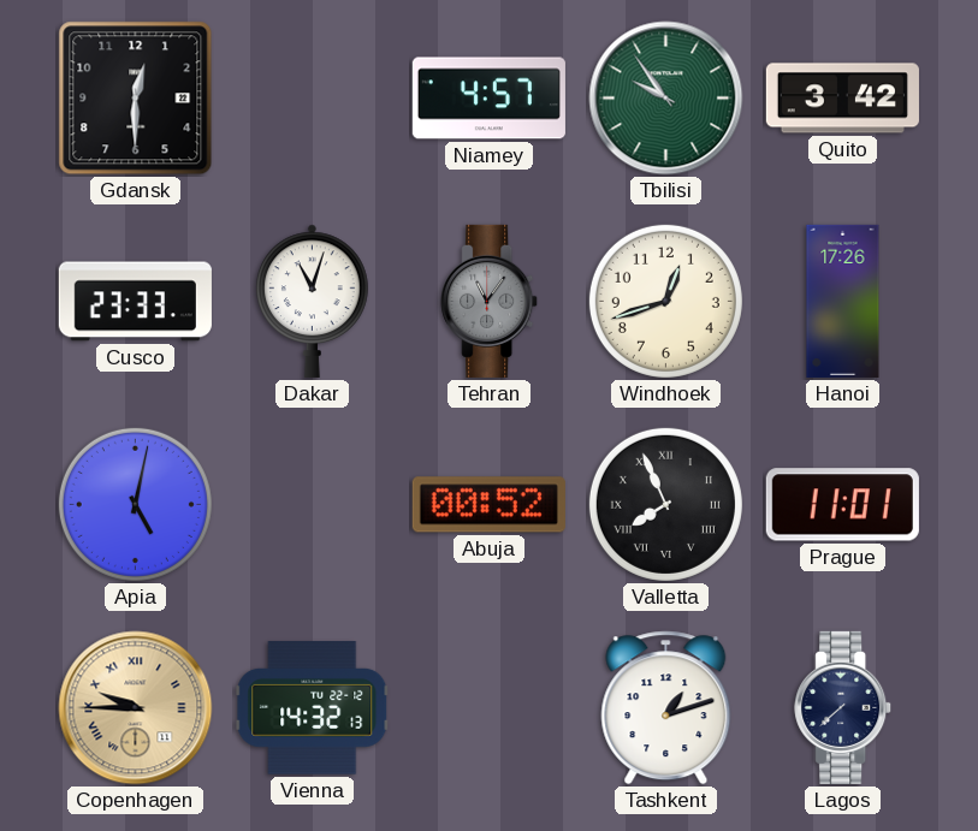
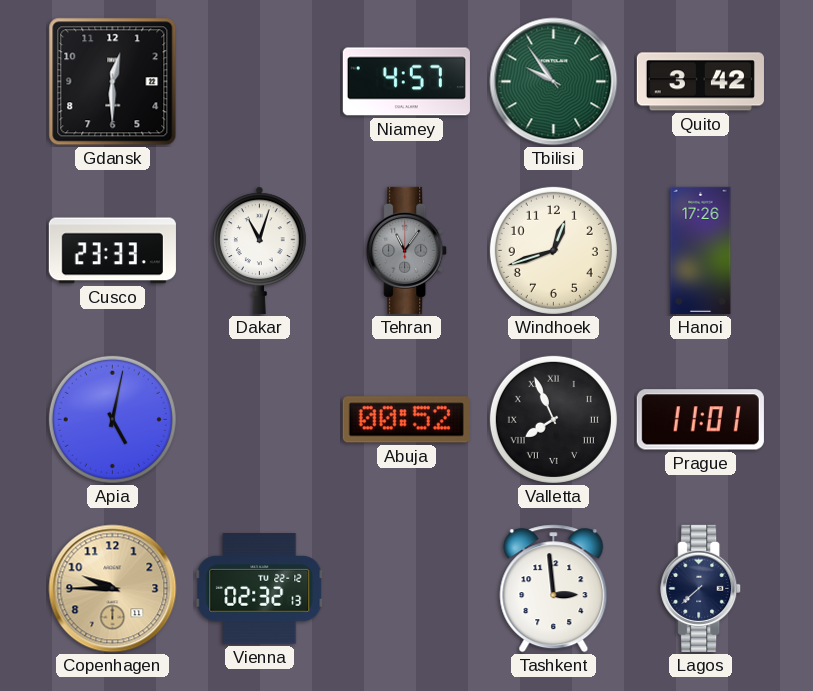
Copenhagen numerals: Roman -> Arabic (113, 589)
Vienna: 14:32 -> 02:32 (260, 589)
Tashkent: 1:12 -> 2:59 (554, 589)
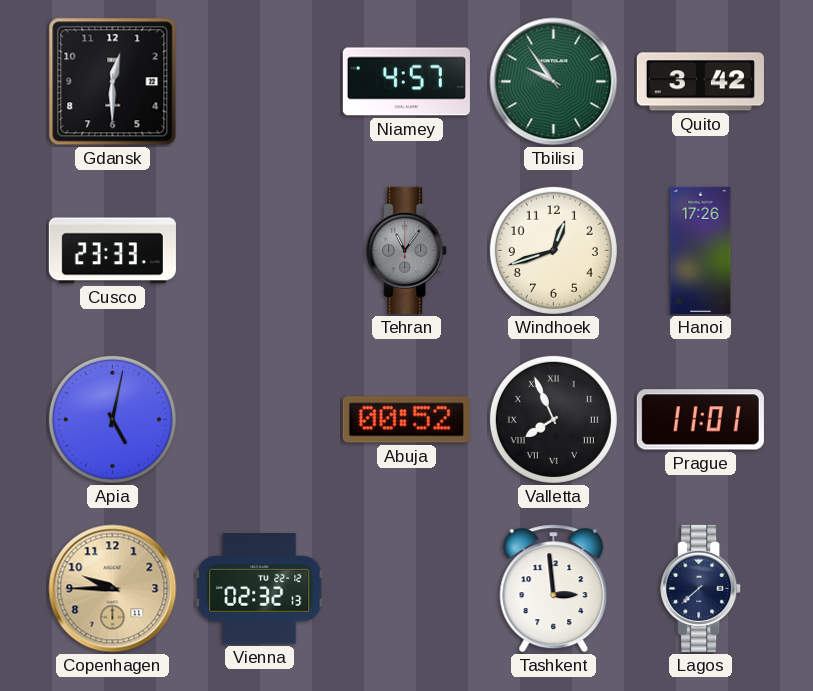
Dakar: 11:03 -> none (260, 250)
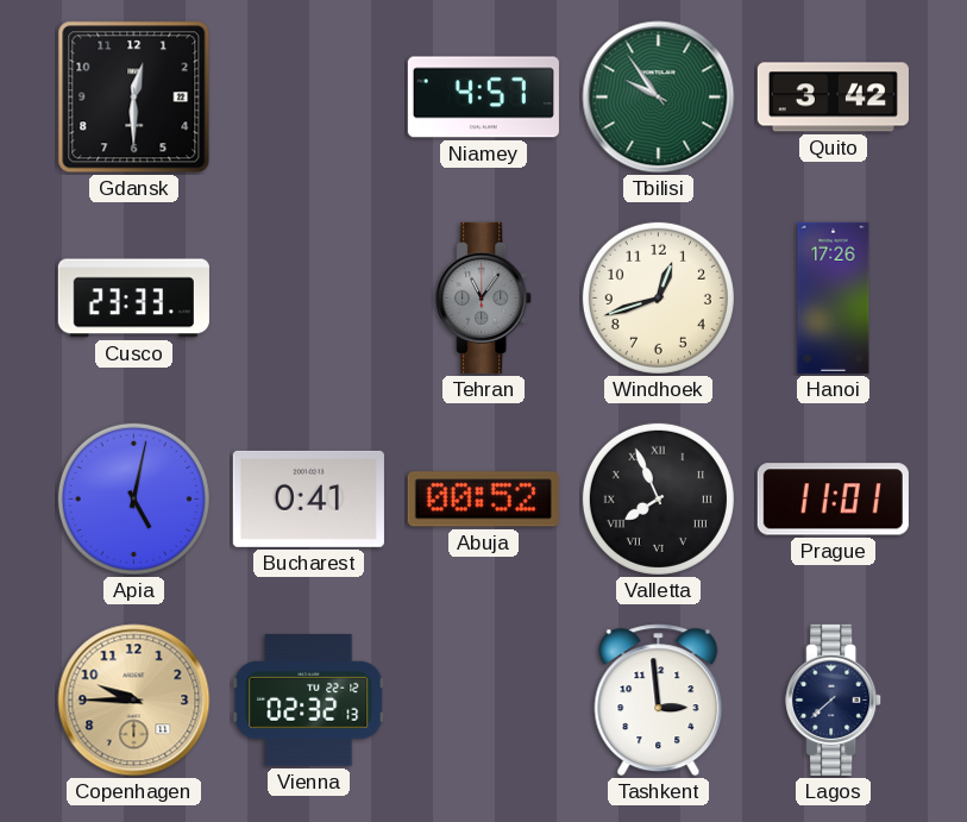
Bucharest: none -> 0:41 (308, 498)
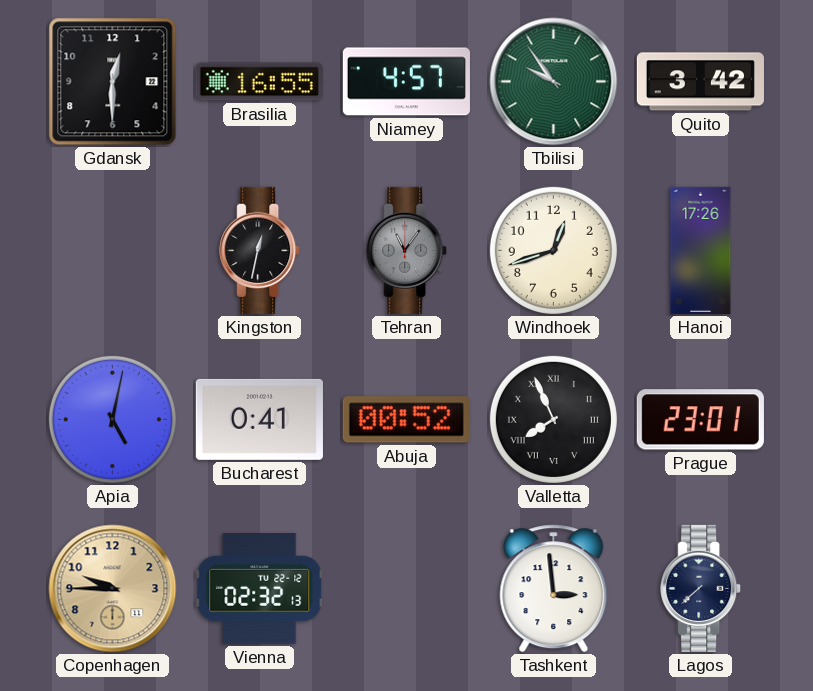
Brasilia: none -> 16:55 (259, 82)
Cusco: 23:33 -> none (133, 299)
Kingston: none -> 12:32 (260, 250)
Prague: 11:01 -> 23:01 (700, 420)
